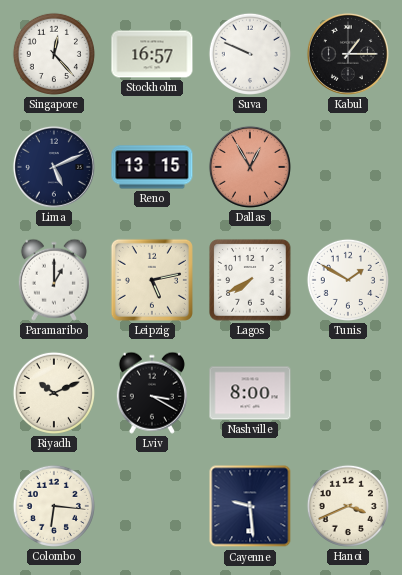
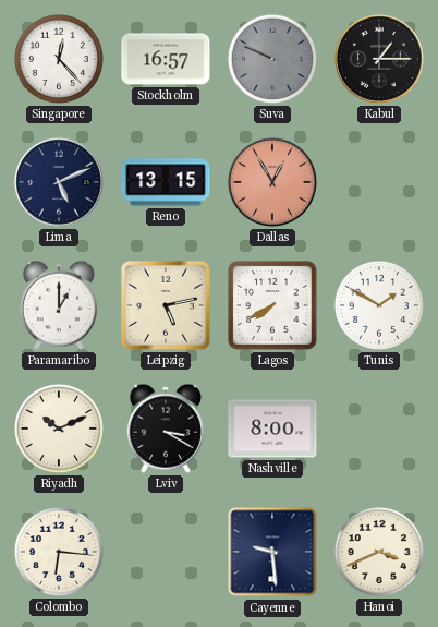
Suva dial: white -> grey (272, 59)
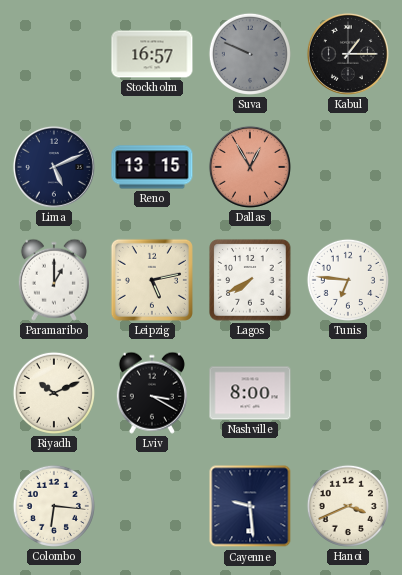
Singapore: 12:23 -> none (59, 59)
Tunis: 1:50 -> 6:46 (348, 280)
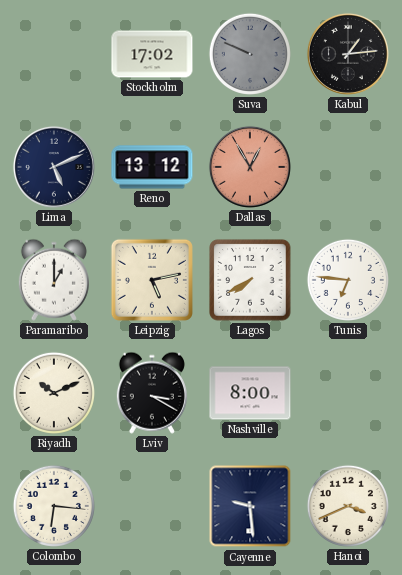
Stockholm: 16:57 -> 17:02 (152, 54)
Kabul: 1:15 -> 1:14 (348, 54)
Reno: 13:15 -> 13:12 (152, 167)
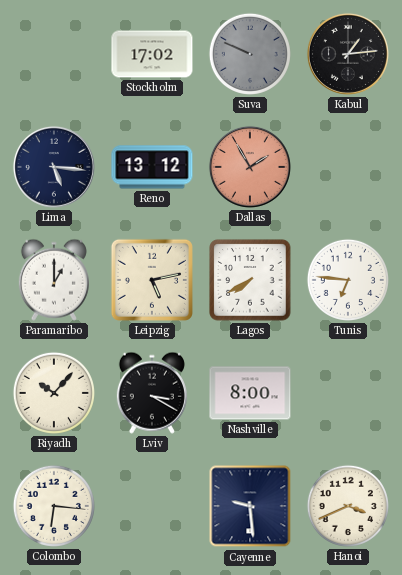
Lima: 5:11 -> 5:16 (54, 167)
Dallas: 12:55 -> 1:55 (250, 167)
Riyadh: 10:11 -> 10:07 (54, 393)
